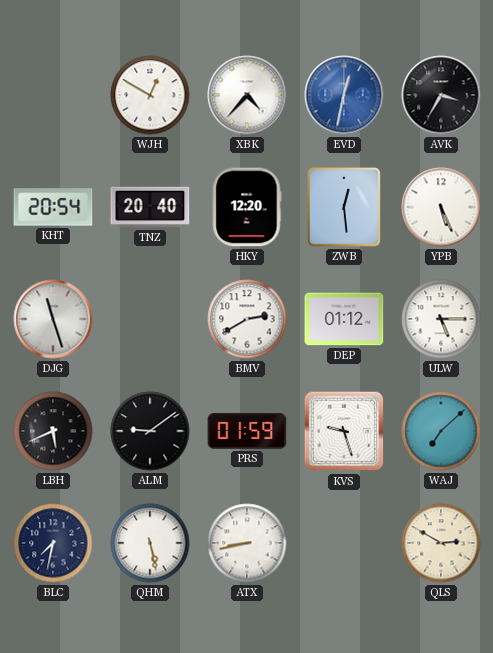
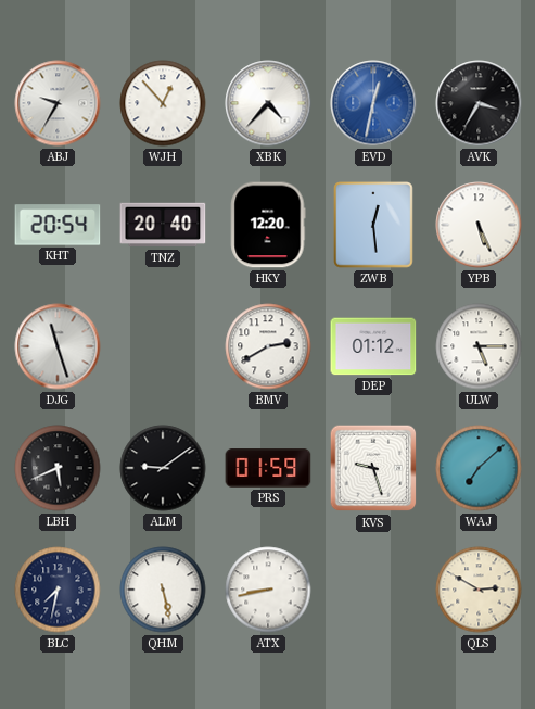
ABJ: none -> 9:35 (58, 103)
WJH: 12:50 -> 12:53 (163, 103)
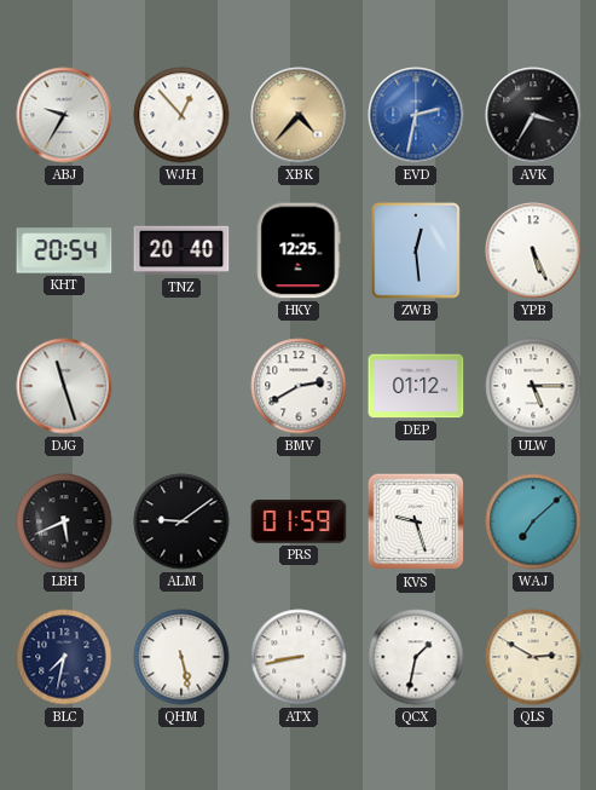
XBK dial: white -> champagne (299, 115)
EVD: 12:32 -> 2:32 (416, 115)
HKY: 12:20 -> 12:25 (299, 250)
QCX: none -> 1:32 (416, 657)
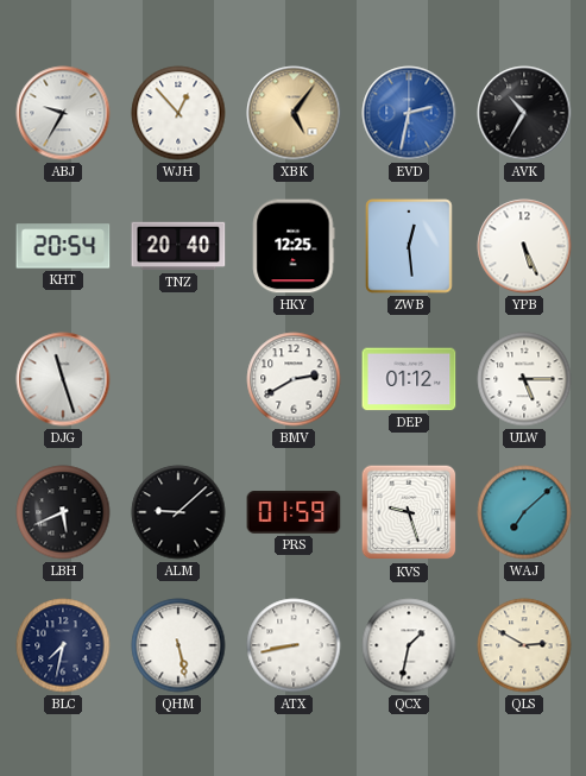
XBK: 4:37 -> 5:06 (294, 113)
AVK: 3:35 -> 10:35 (524, 113)
ALM: 9:09 -> 9:08 (178, 512)
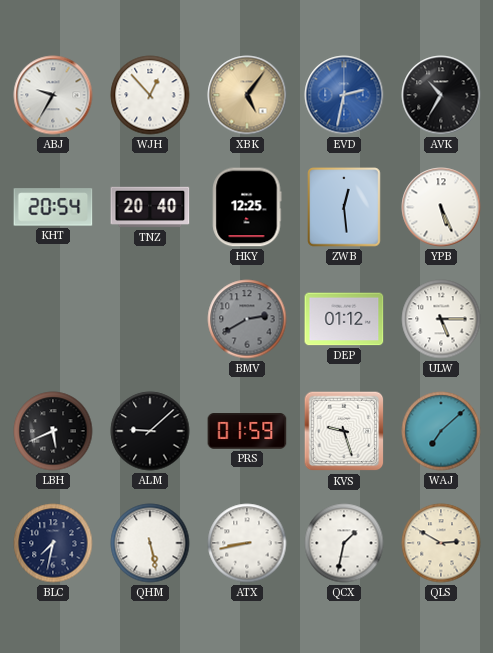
DJG: 11:27 -> none (63, 379)
BMV dial: white -> grey (247, 319)
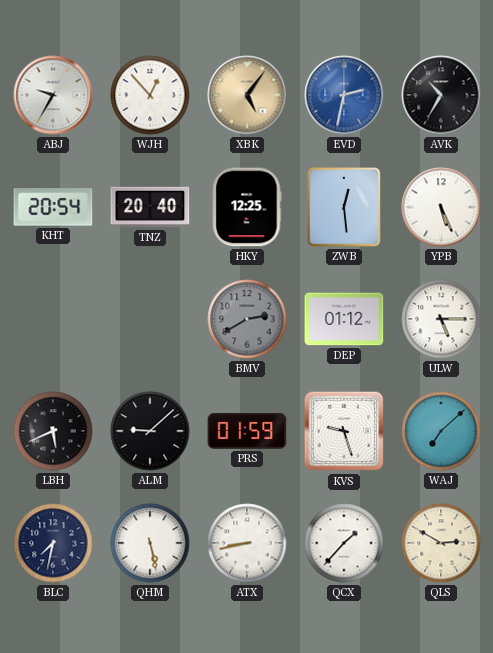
QCX: 1:32 -> 1:37 (344, 543)
